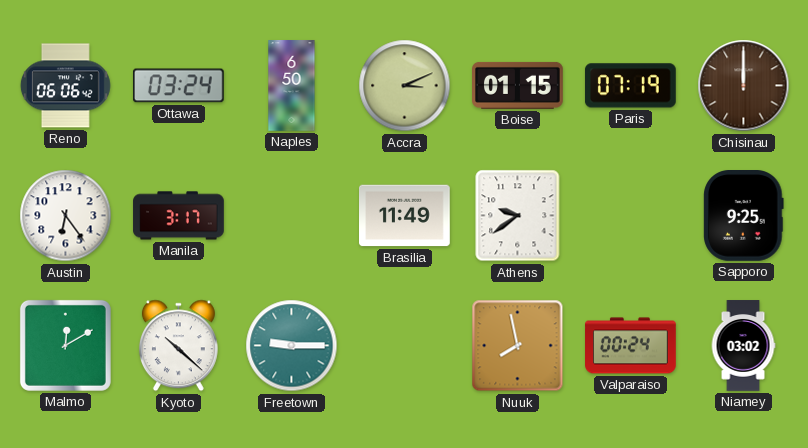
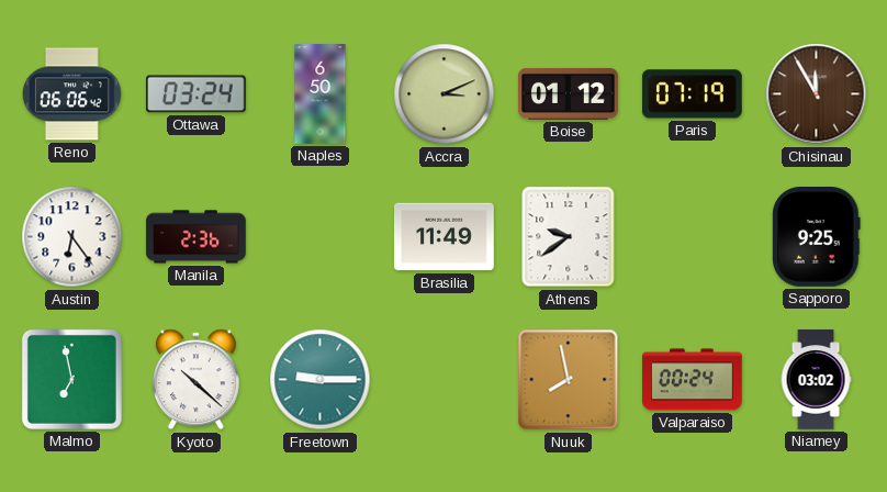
Boise: 01:15 -> 01:12 (569, 93)
Chisinau: 12:00 -> 11:55 (817, 94)
Manila: 3:17 -> 2:36 (197, 237)
Malmo: 12:10 -> 6:58 (71, 379)
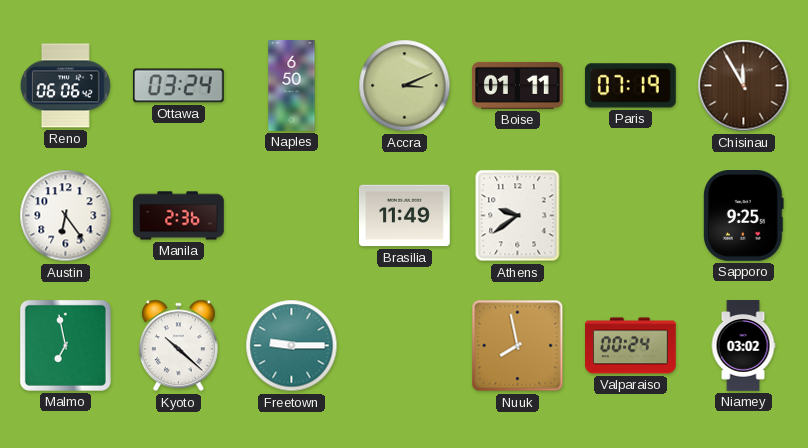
Boise: 01:12 -> 01:11 (518, 85)
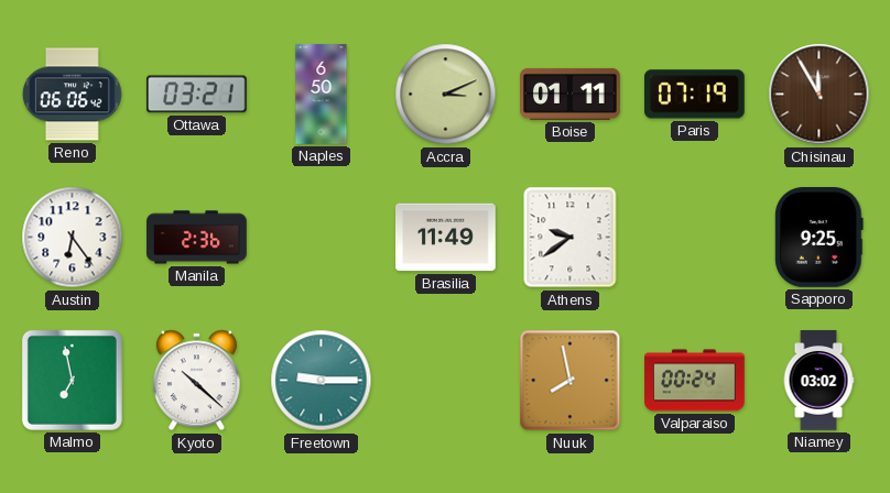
Ottawa: 03:24 -> 03:21 (197, 95)
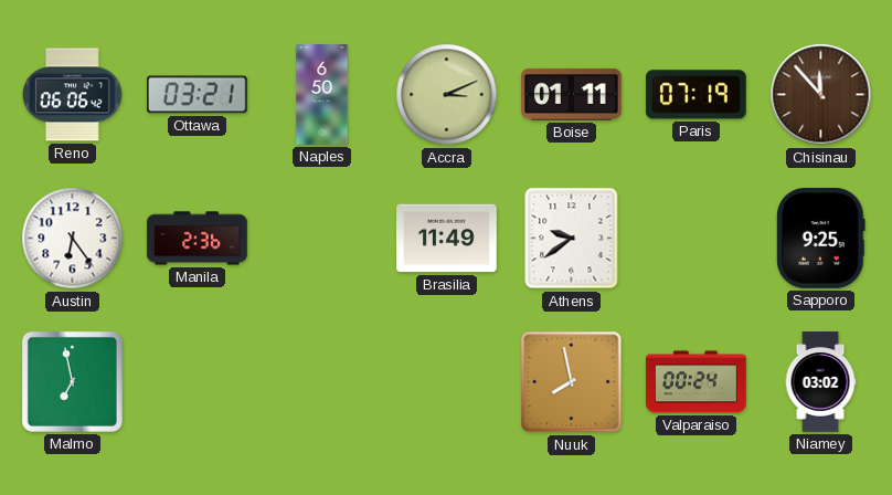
Chisinau: 11:55 -> 11:53 (821, 95)
Kyoto: 10:22 -> none (196, 381)
Freetown: 9:15 -> none (322, 381)
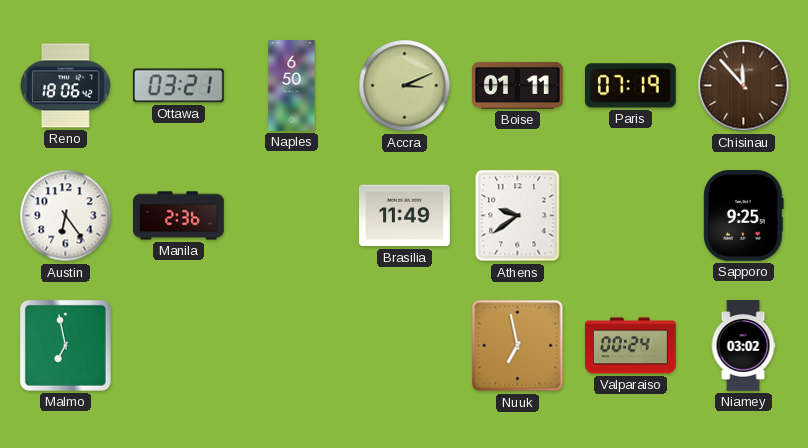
Reno: 06:06 -> 18:06 (65, 86)
Nuuk: 7:58 -> 6:58 (518, 346)
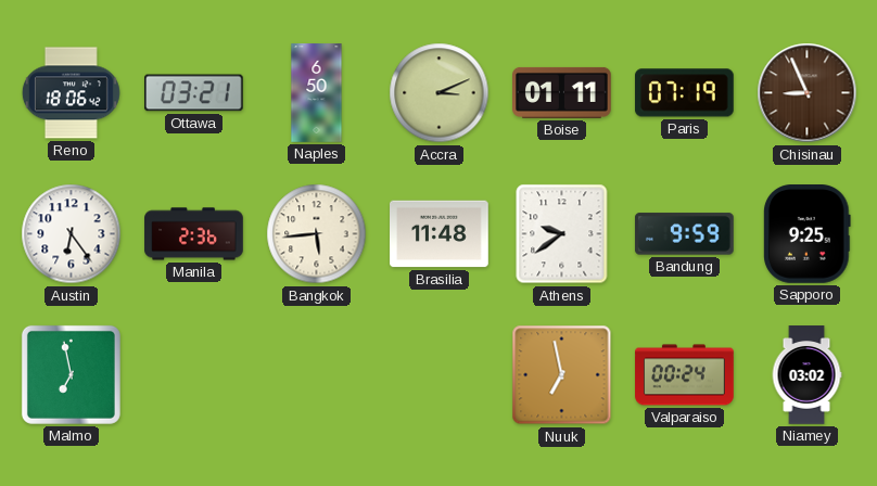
Chisinau: 11:53 -> 8:56 (808, 93)
Bangkok: none -> 5:44 (317, 234)
Brasilia: 11:49 -> 11:48 (440, 234)
Bandung: none -> 9:59 (684, 234)
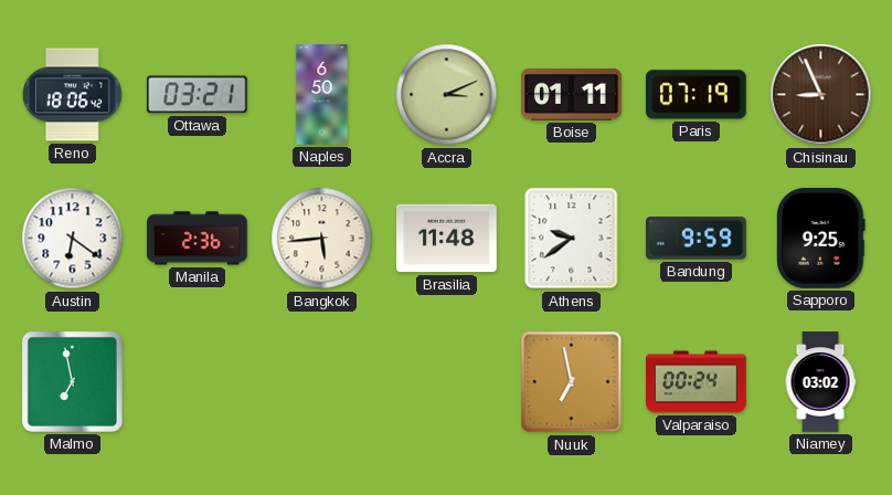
Austin: 6:24 -> 6:21 (73, 239)
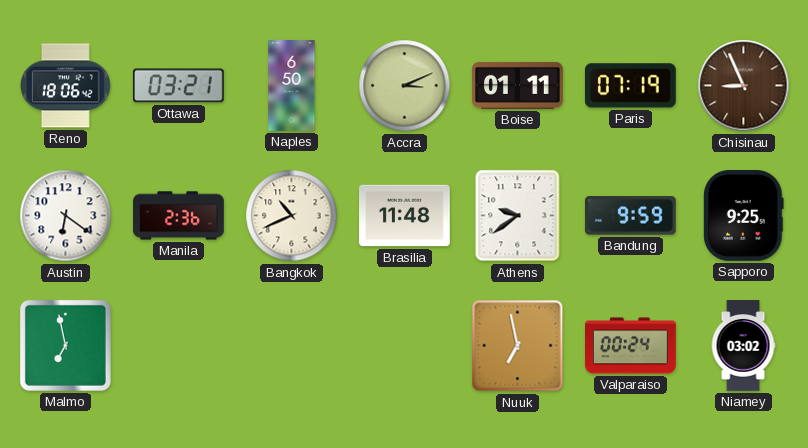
Bangkok: 5:44 -> 10:41 (292, 216)
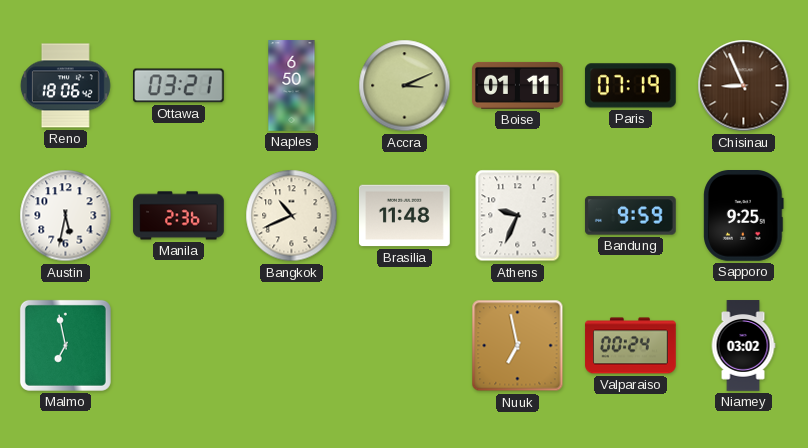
Austin: 6:21 -> 5:32 (66, 216)
Athens: 9:39 -> 9:34 (518, 216)
